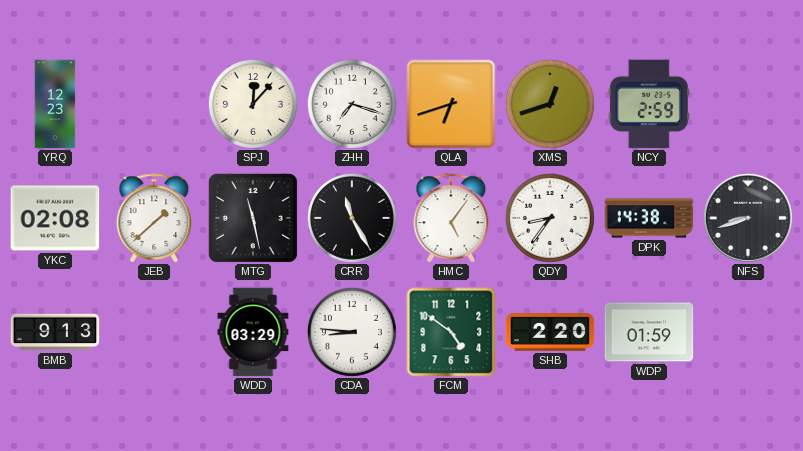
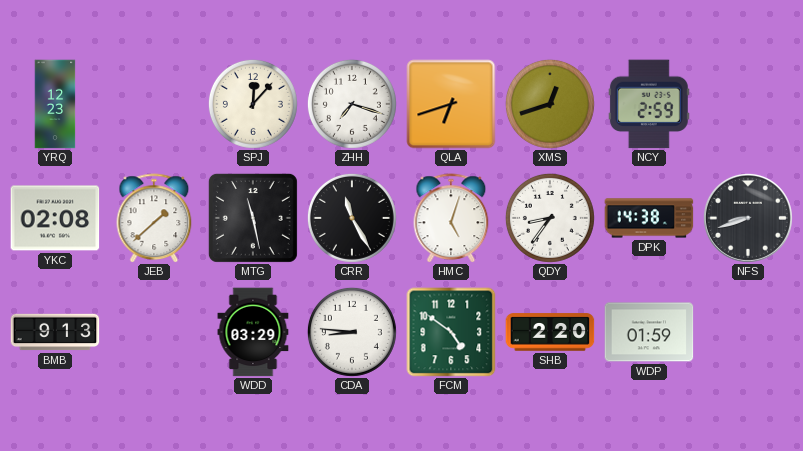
HMC: 5:06 -> 5:03 (451, 218)
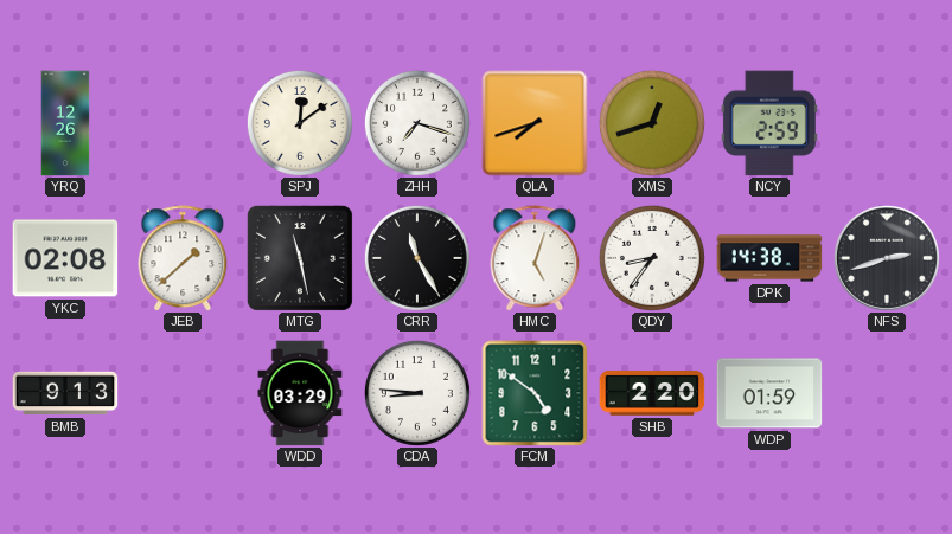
YRQ: 12:23 -> 12:26 (65, 123)
SPJ: 12:07 -> 12:09 (300, 123)
QLA: 6:42 -> 7:42 (535, 123)
NFS: 8:42 -> 2:42 (887, 258)
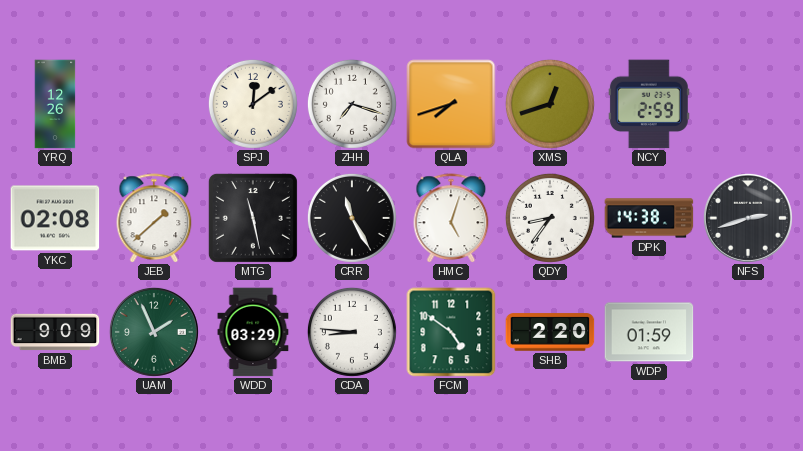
BMB: 9:13 -> 9:09 (55, 332)
UAM: none -> 1:56 (154, 332)
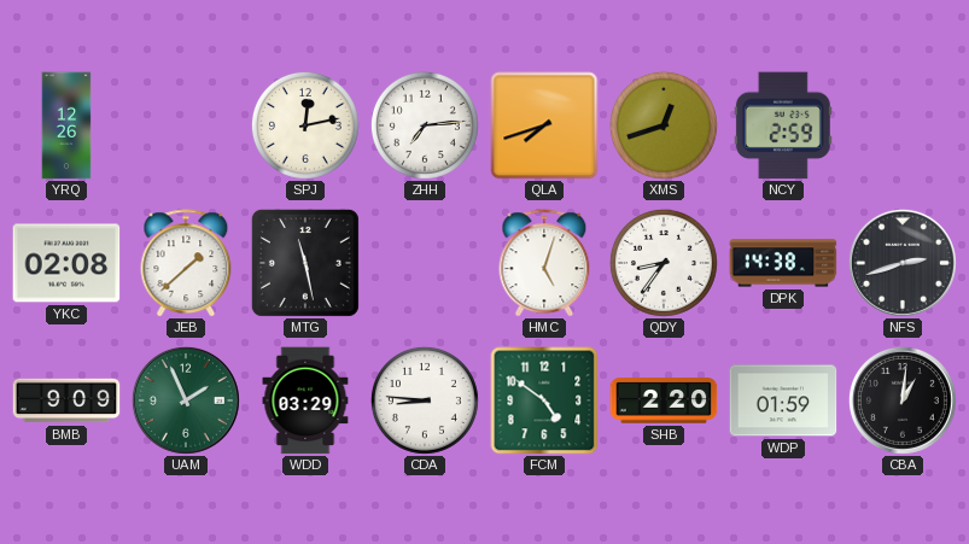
SPJ: 12:09 -> 12:13 (305, 125)
ZHH: 7:18 -> 7:14 (425, 125)
CRR: 11:25 -> none (352, 218)
CBA: none -> 1:01 (903, 400)
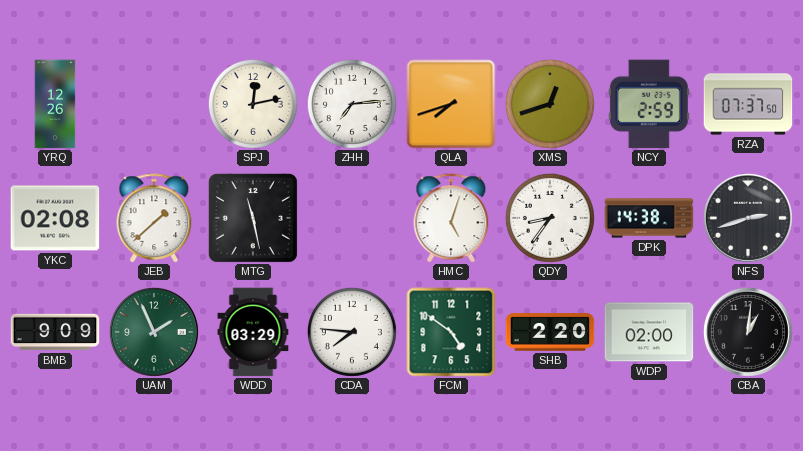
RZA: none -> 07:37 (748, 104)
CDA: 8:46 -> 7:46 (352, 332)
WDP: 01:59 -> 02:00 (649, 332)
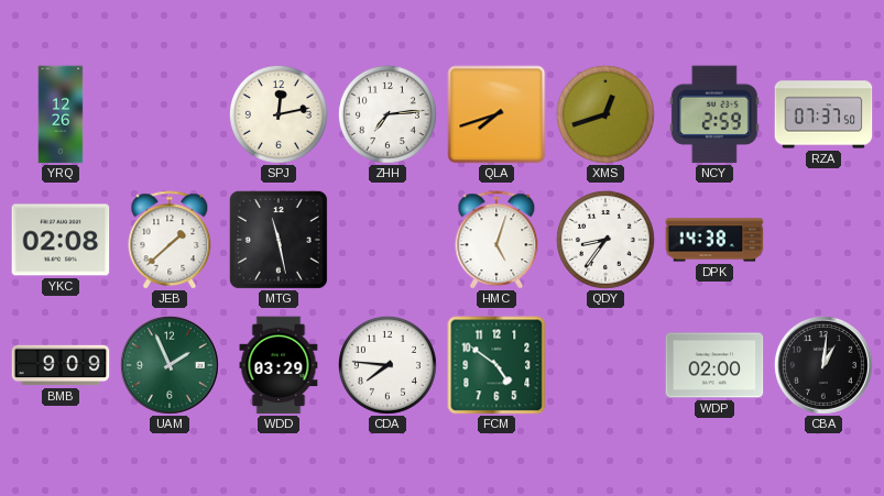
NFS: 2:42 -> none (748, 218)
SHB: 2:20 -> none (550, 332)
